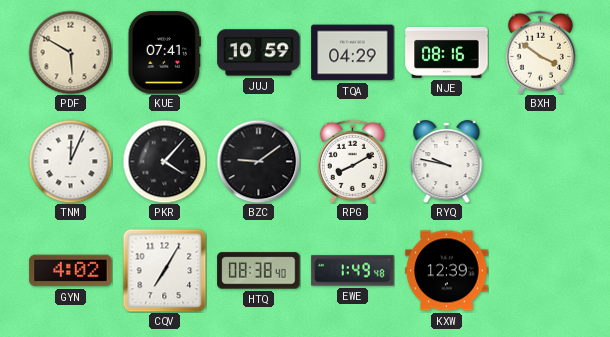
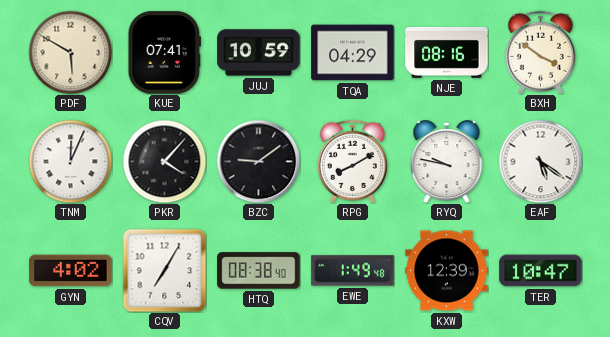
EAF: none -> 5:21 (540, 161)
TER: none -> 10:47 (541, 271)
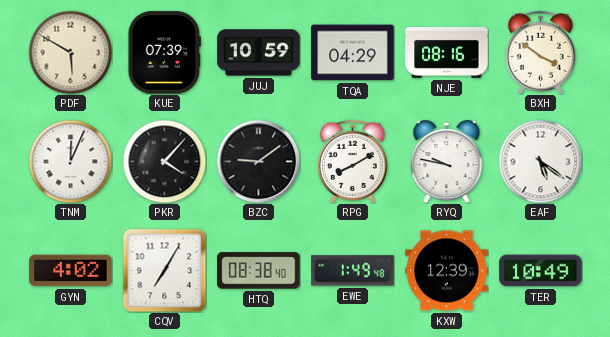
KUE: 07:41 -> 07:39 (164, 53)
TER: 10:47 -> 10:49 (541, 271)
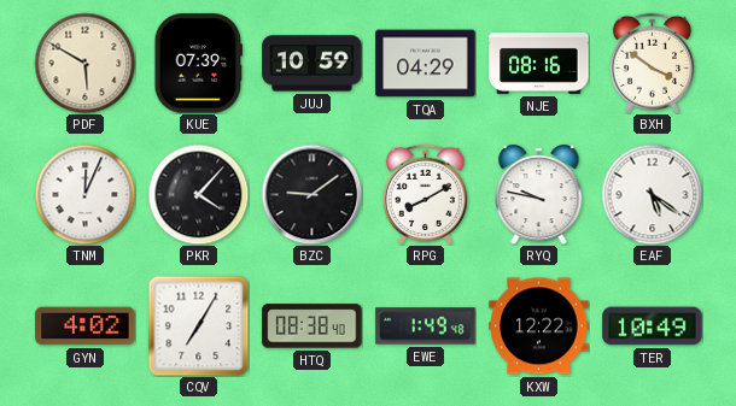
KXW: 12:39 -> 12:22 (539, 326)
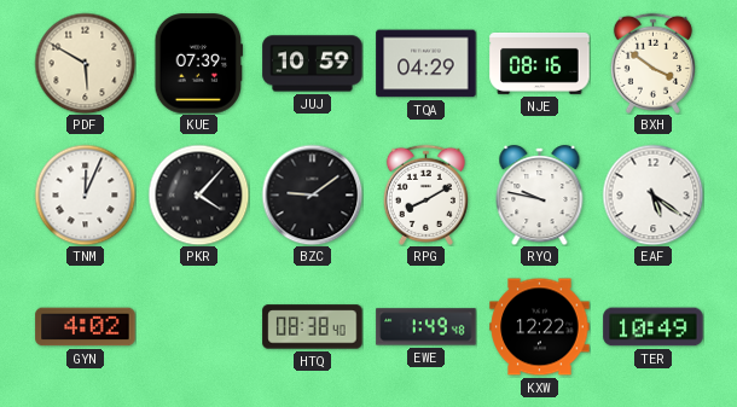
CQV: 7:05 -> none (198, 325)
